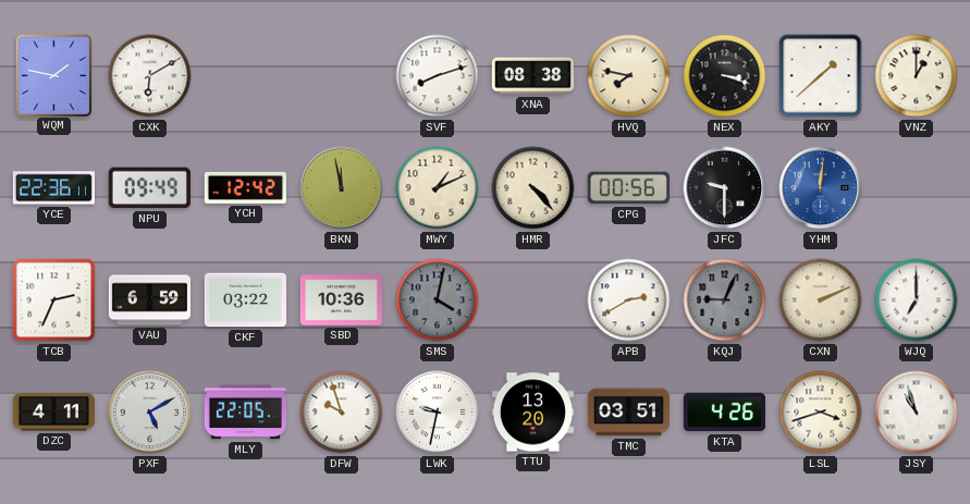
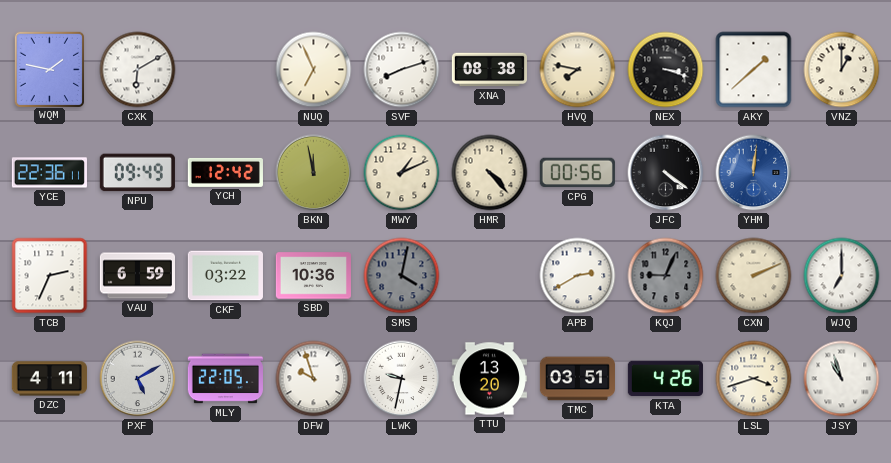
NUQ: none -> 6:56 (314, 70)
JFC: 9:30 -> 4:21 (666, 173)
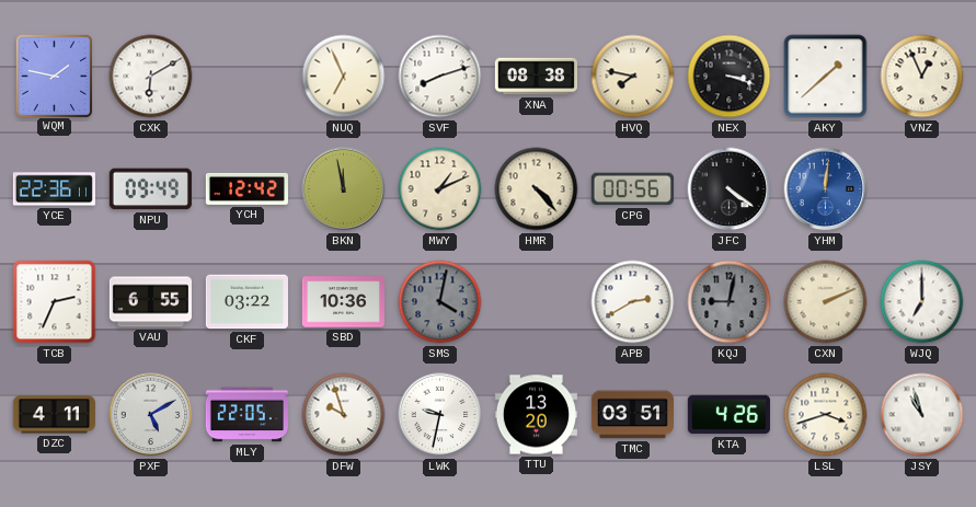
VNZ: 1:00 -> 12:56 (922, 77)
VAU: 6:59 -> 6:55 (150, 302)
KQJ: 9:04 -> 9:02 (730, 302)
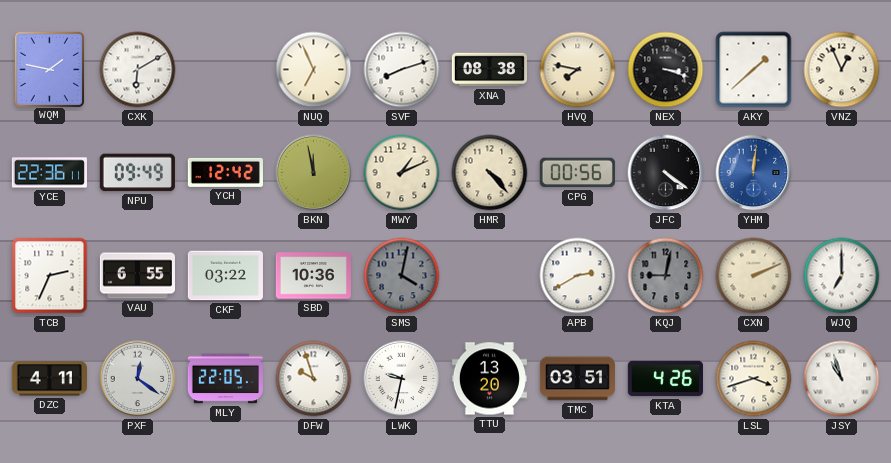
PXF: 5:10 -> 12:21 (138, 379)
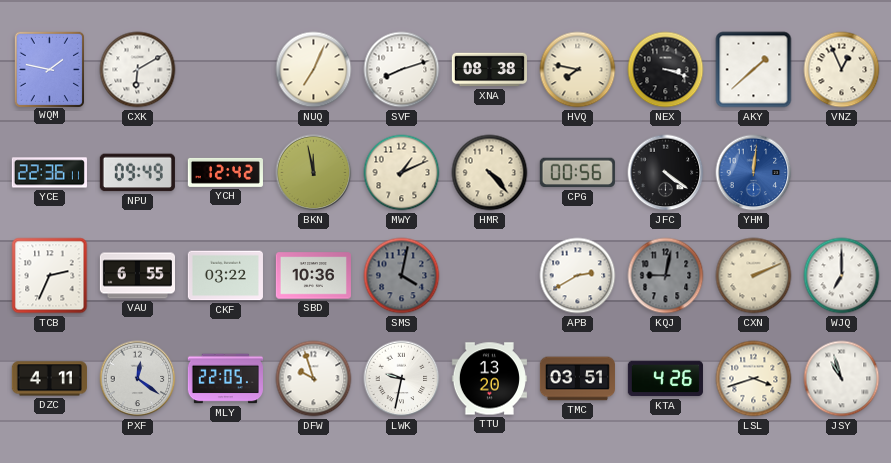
NUQ: 6:56 -> 7:04 (314, 70)
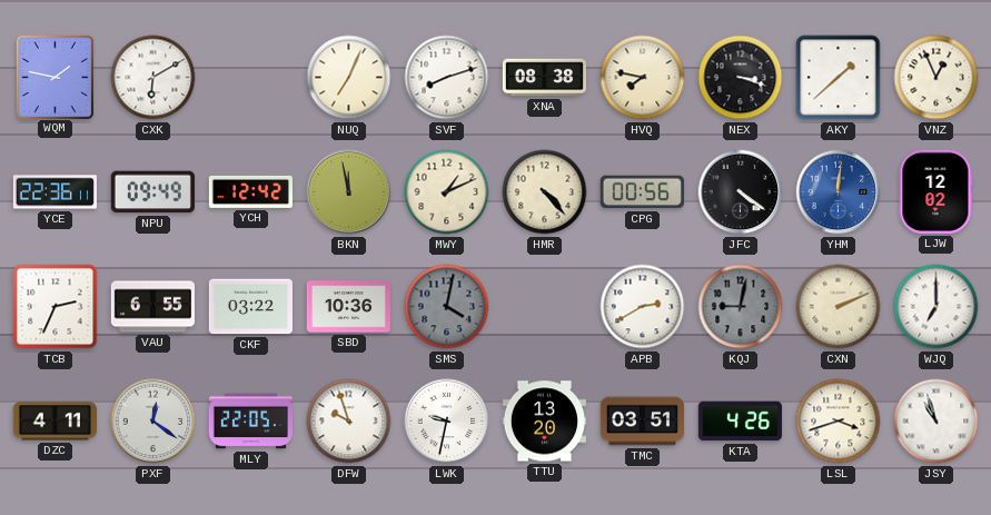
LJW: none -> 12:02 (937, 191)
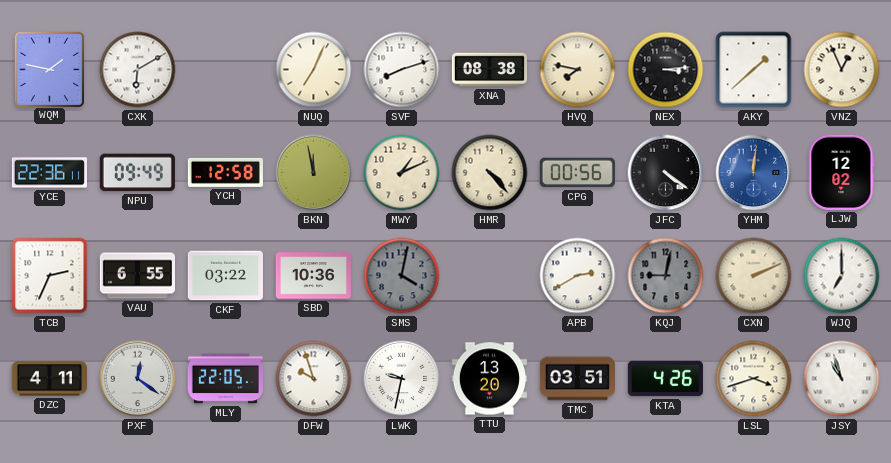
NEX: 3:18 -> 3:14 (666, 70)
YCH: 12:42 -> 12:58 (225, 172)
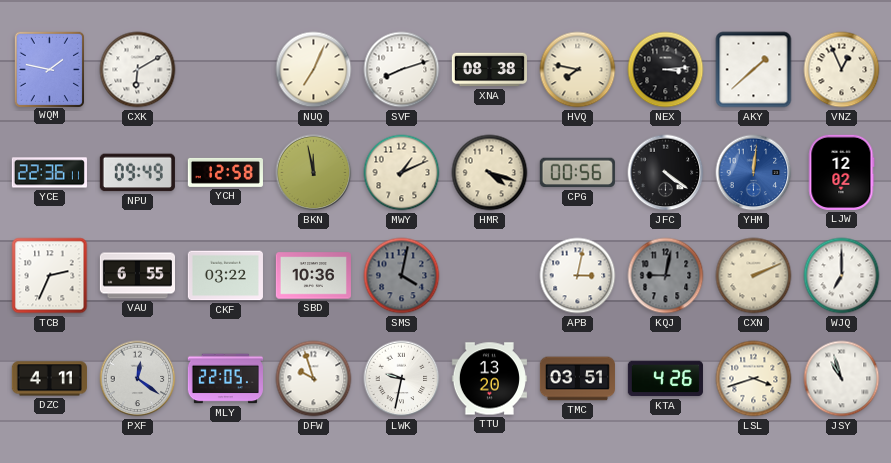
HMR: 4:23 -> 4:18 (490, 173)
APB: 2:40 -> 3:02 (578, 276)
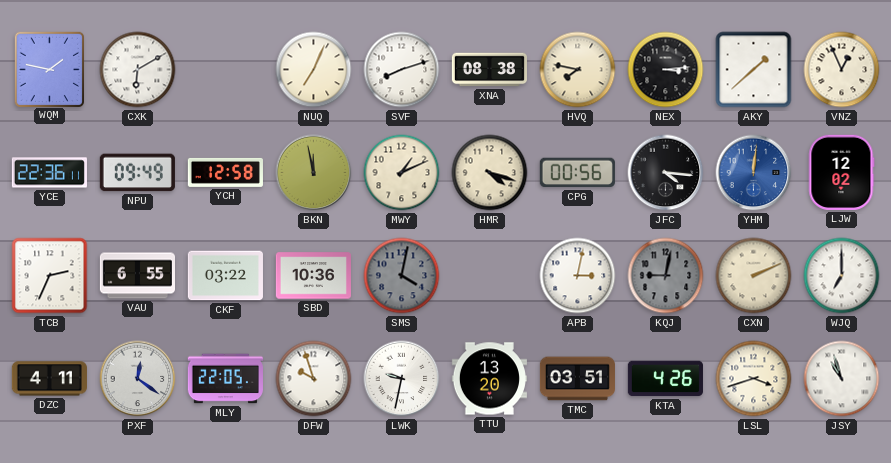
JFC: 4:21 -> 4:16 (666, 173)
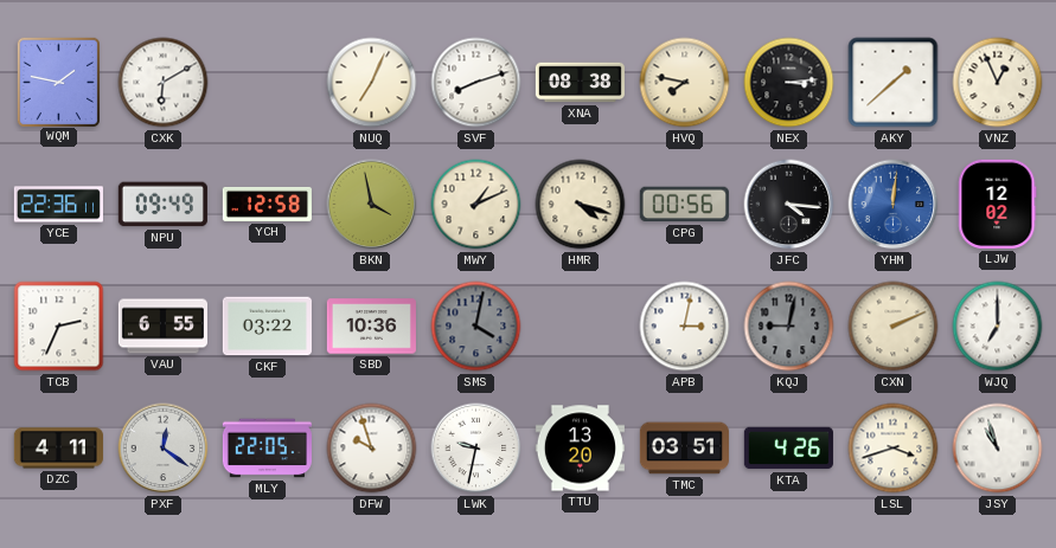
BKN: 11:58 -> 3:58 (372, 205)
